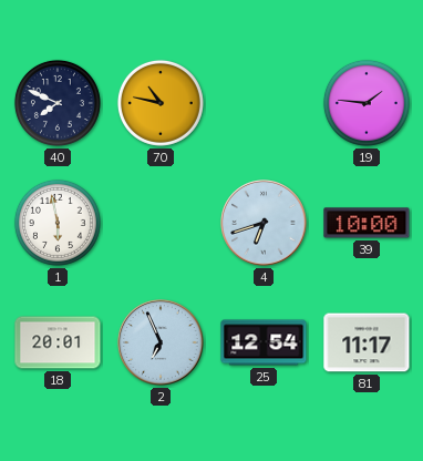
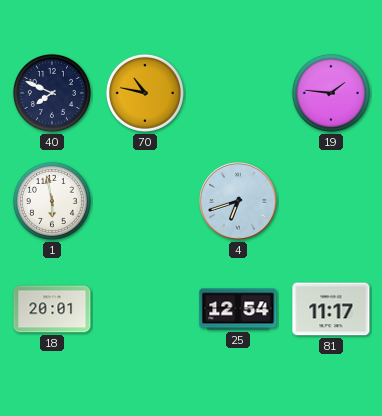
39: 10:00 -> none (367, 223)
2: 6:56 -> none (161, 342)
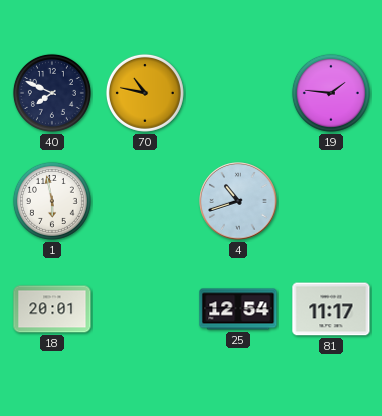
4: 6:42 -> 10:42 (238, 201)
